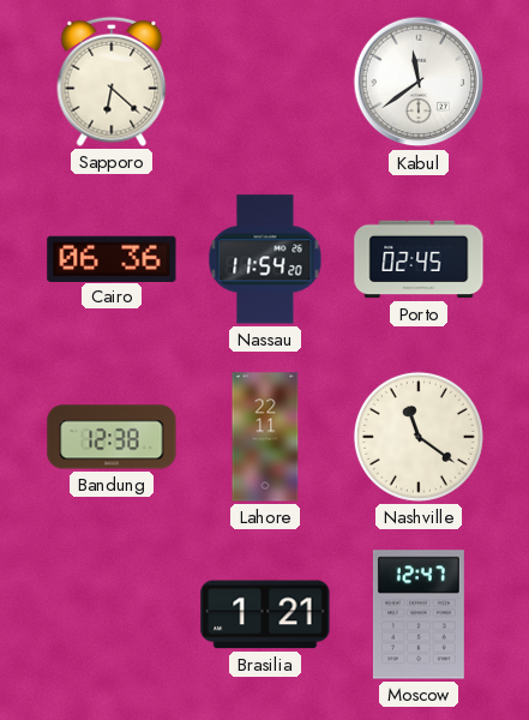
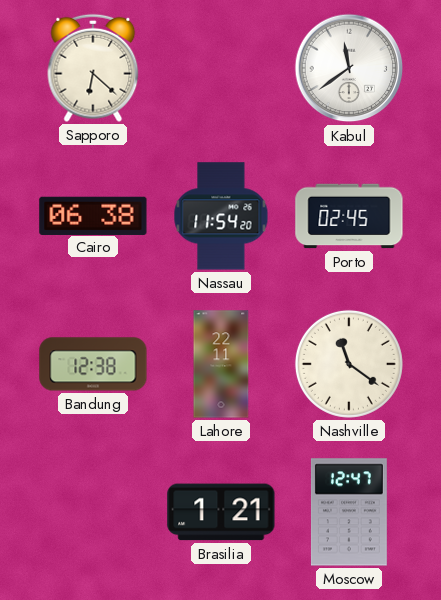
Cairo: 06:36 -> 06:38 (93, 215)
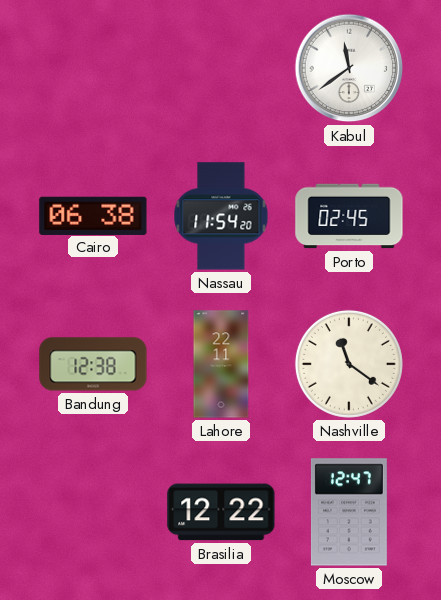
Sapporo: 6:22 -> none (93, 68)
Brasilia: 1:21 -> 12:22 (221, 512)
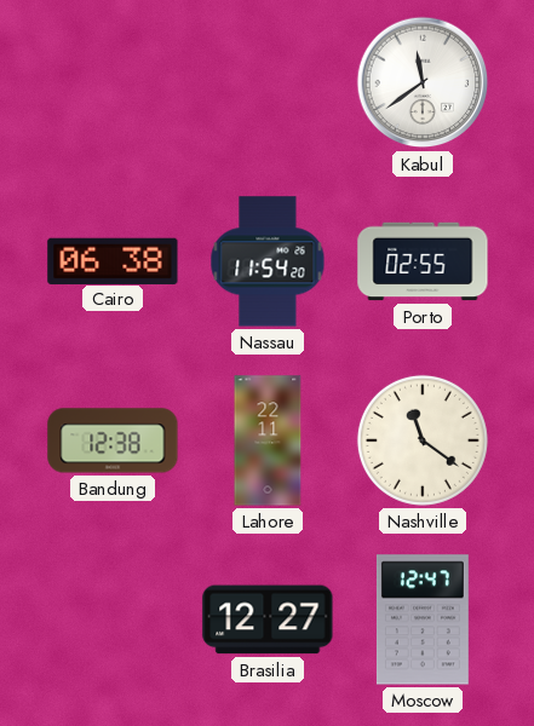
Porto: 02:45 -> 02:55 (423, 261)
Brasilia: 12:22 -> 12:27 (268, 620)
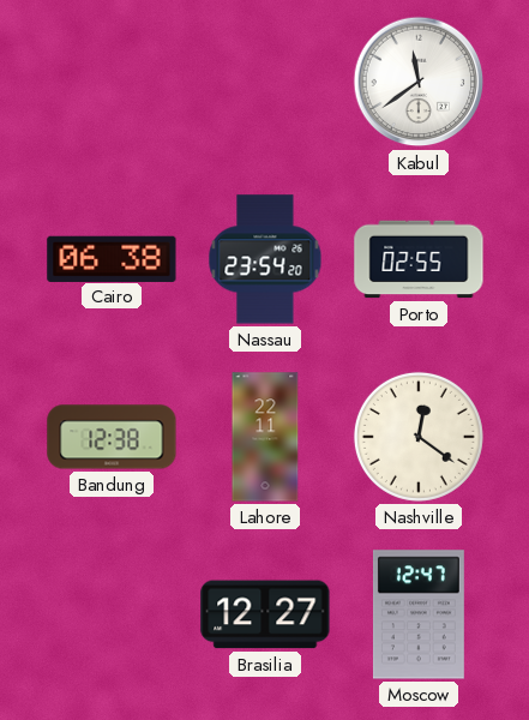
Nassau: 11:54 -> 23:54 (265, 259)
Nashville: 11:21 -> 12:21 (419, 437)
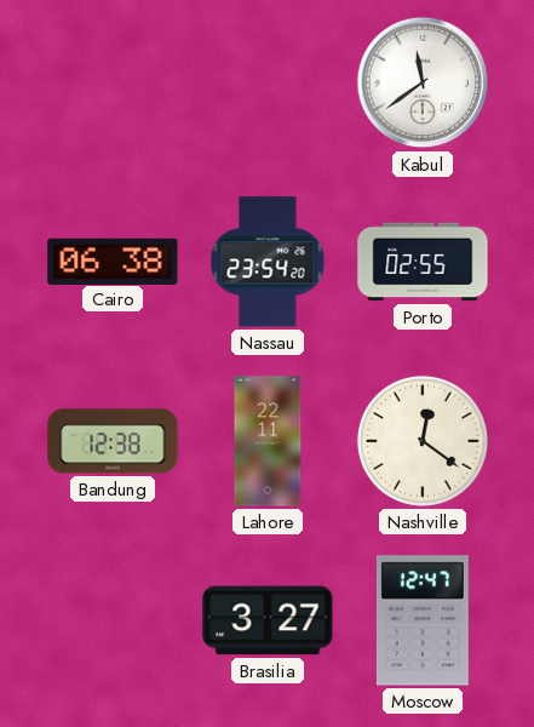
Brasilia: 12:27 -> 3:27 (268, 620)
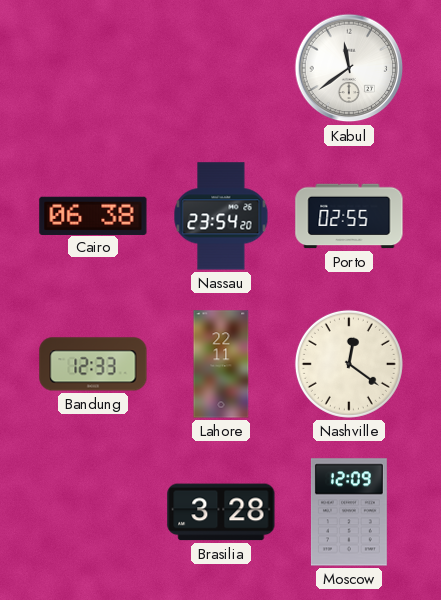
Bandung: 12:38 -> 12:33 (93, 364)
Brasilia: 3:27 -> 3:28 (221, 512)
Moscow: 12:47 -> 12:09 (349, 512)
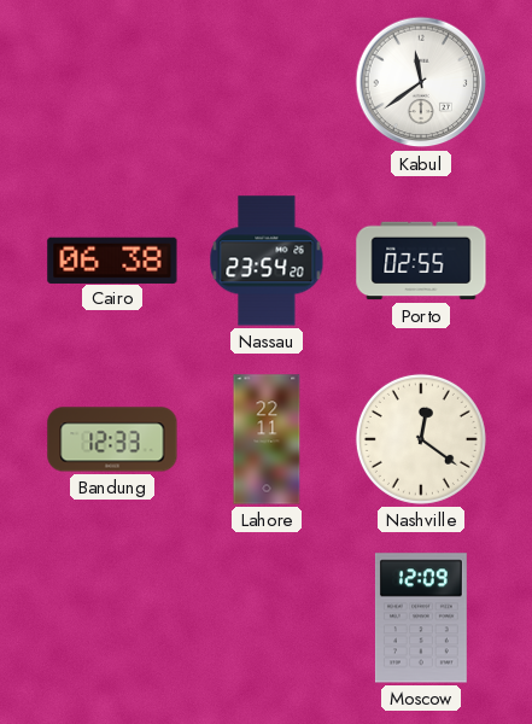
Brasilia: 3:28 -> none (221, 512)
